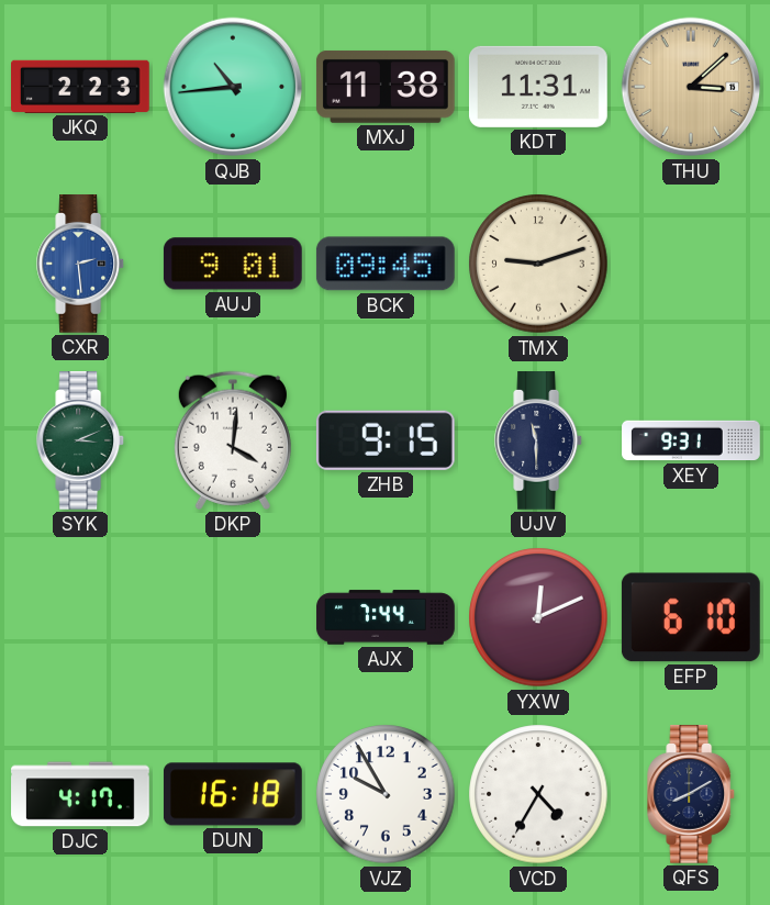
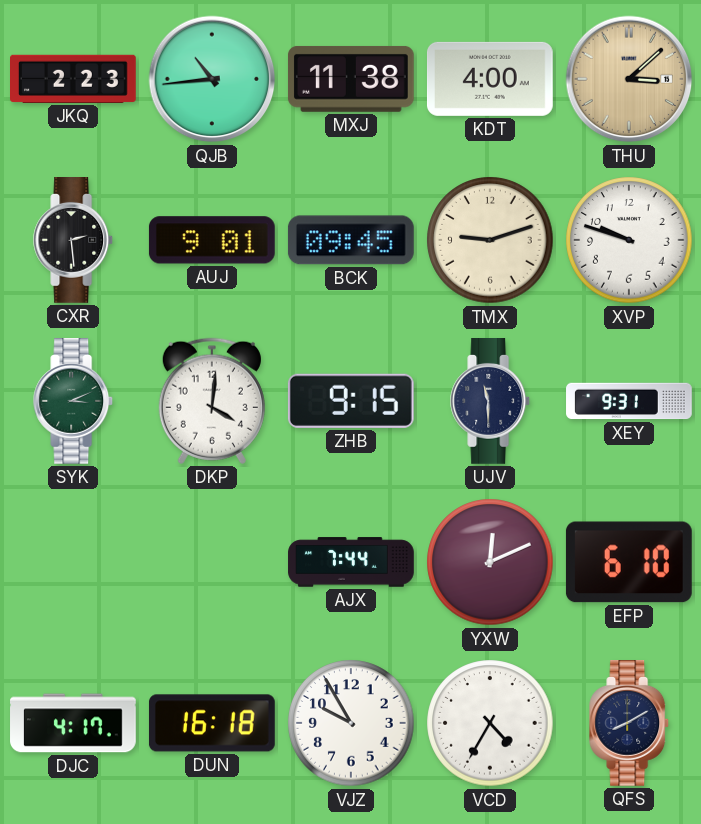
KDT: 11:31 -> 4:00 (490, 79)
CXR dial: blue -> black (74, 241)
XVP: none -> 9:48 (629, 240)
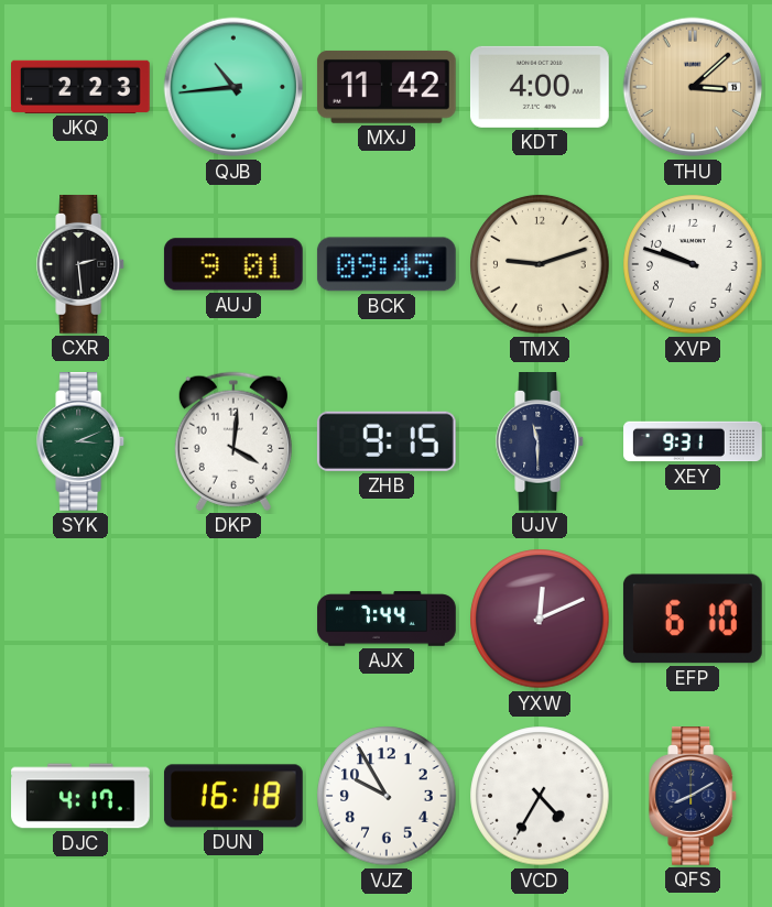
MXJ: 11:38 -> 11:42 (387, 87)
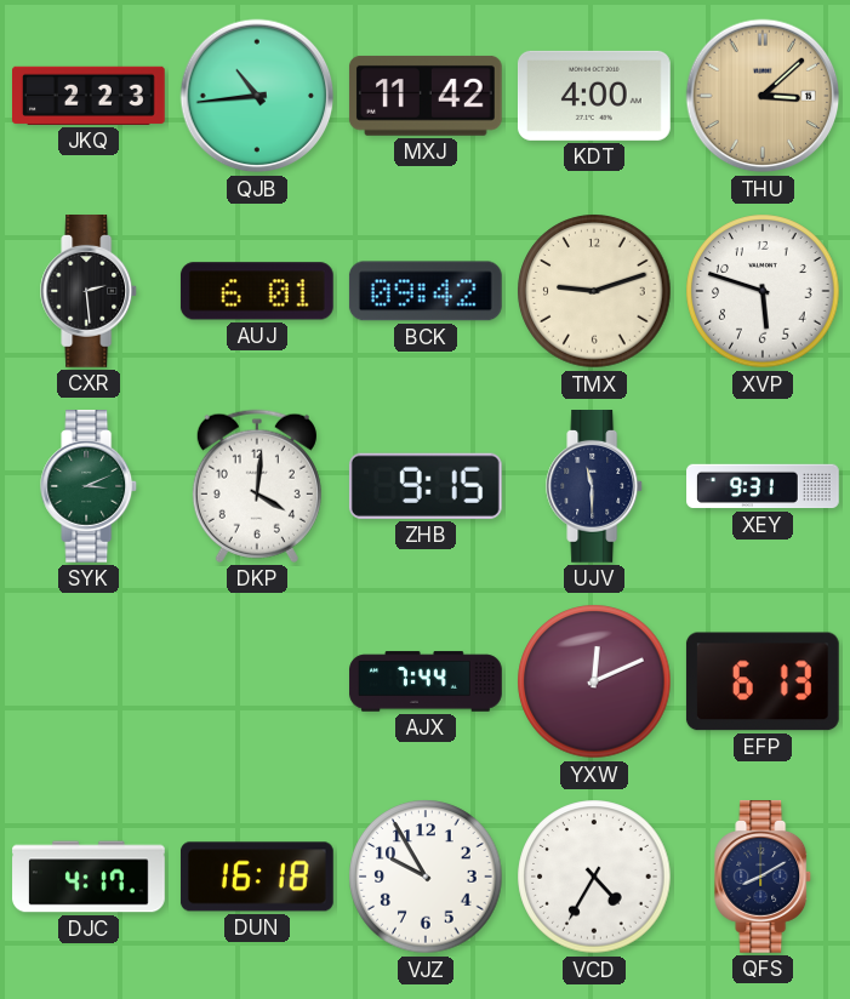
AUJ: 9:01 -> 6:01 (257, 291)
BCK: 09:45 -> 09:42 (426, 291)
XVP: 9:48 -> 5:48 (763, 291)
EFP: 6:10 -> 6:13 (763, 681)
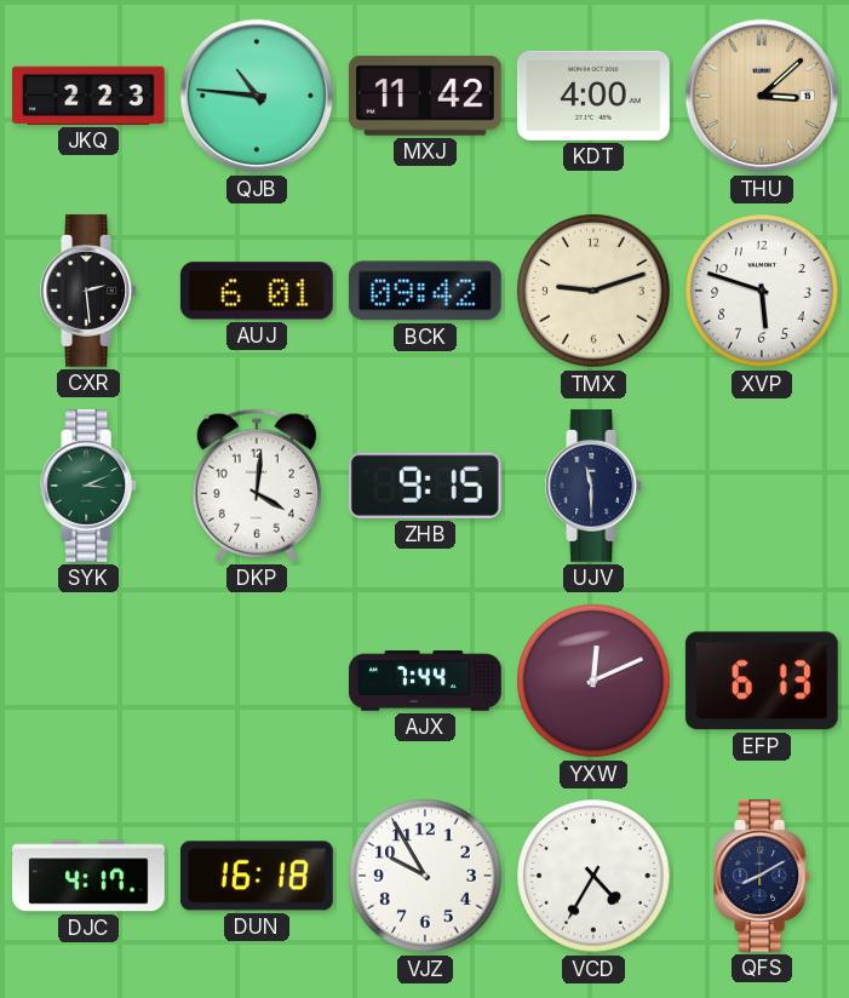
QJB: 10:44 -> 10:46 (257, 96)
XEY: 9:31 -> none (763, 486)
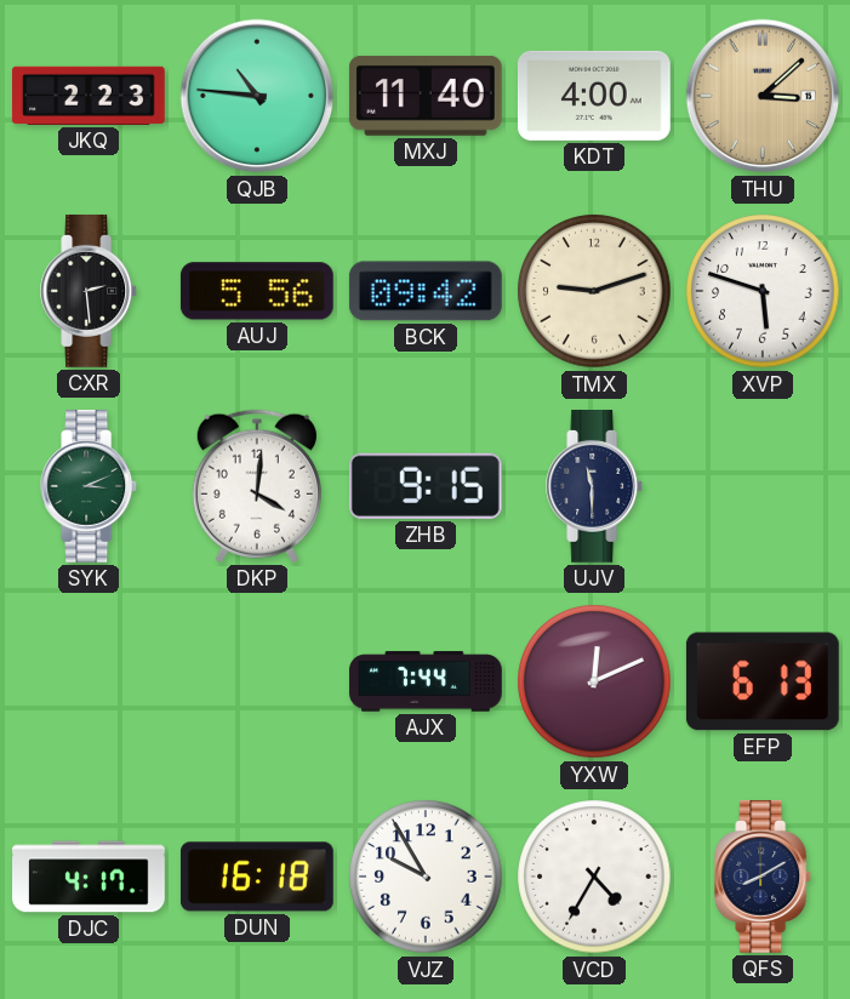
MXJ: 11:42 -> 11:40 (426, 96)
AUJ: 6:01 -> 5:56 (257, 291)
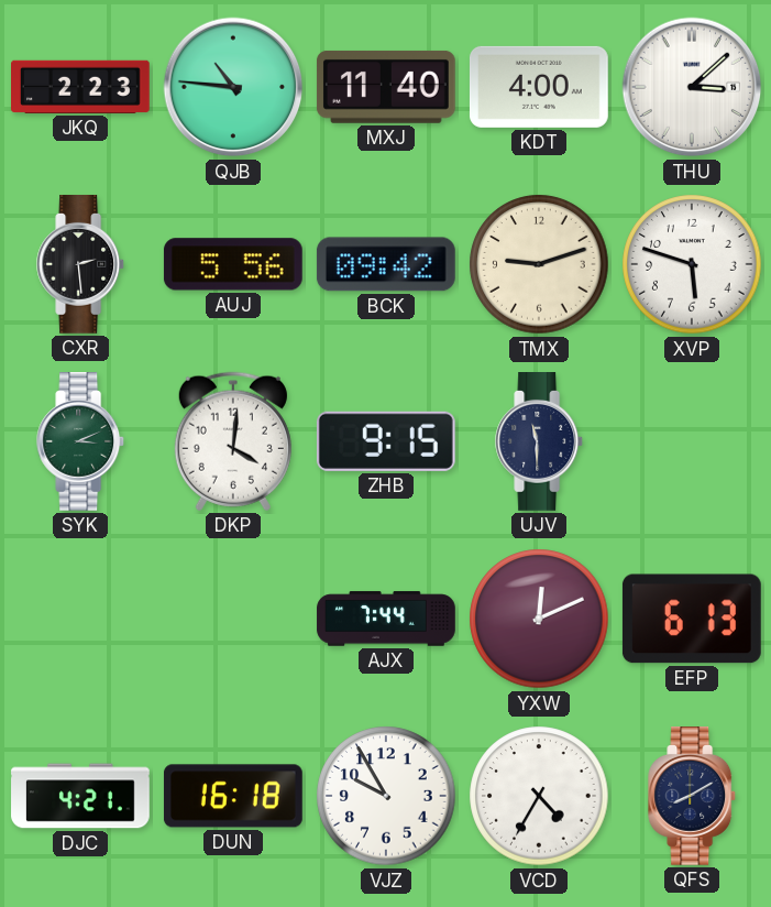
THU dial: champagne -> white (692, 87)
DJC: 4:17 -> 4:21 (80, 796)
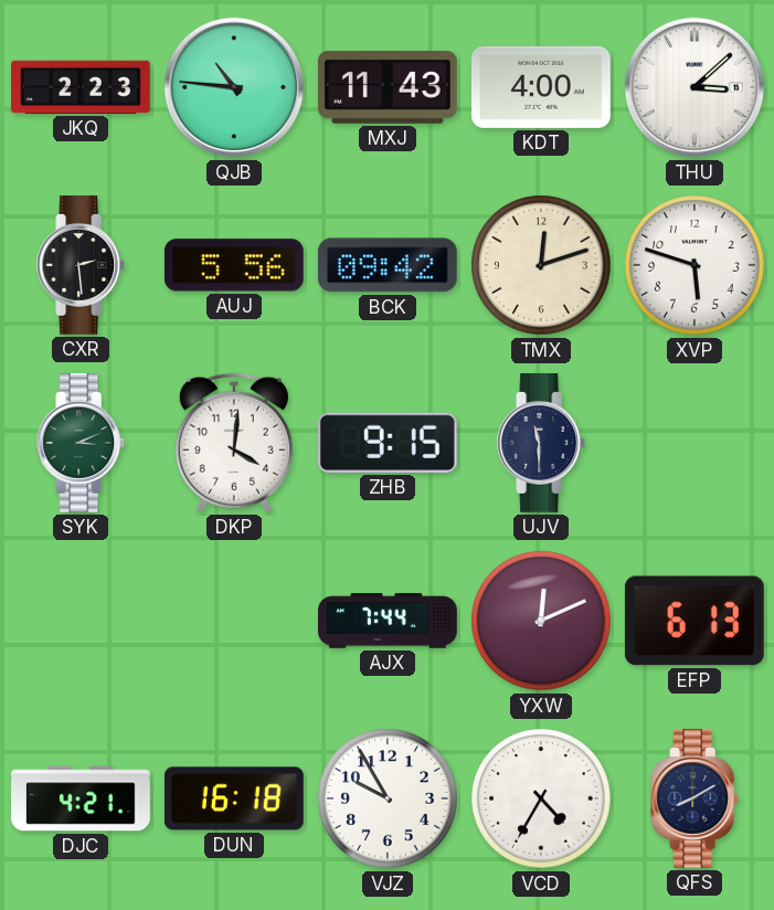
MXJ: 11:40 -> 11:43 (388, 87)
TMX: 9:12 -> 12:12 (541, 265)
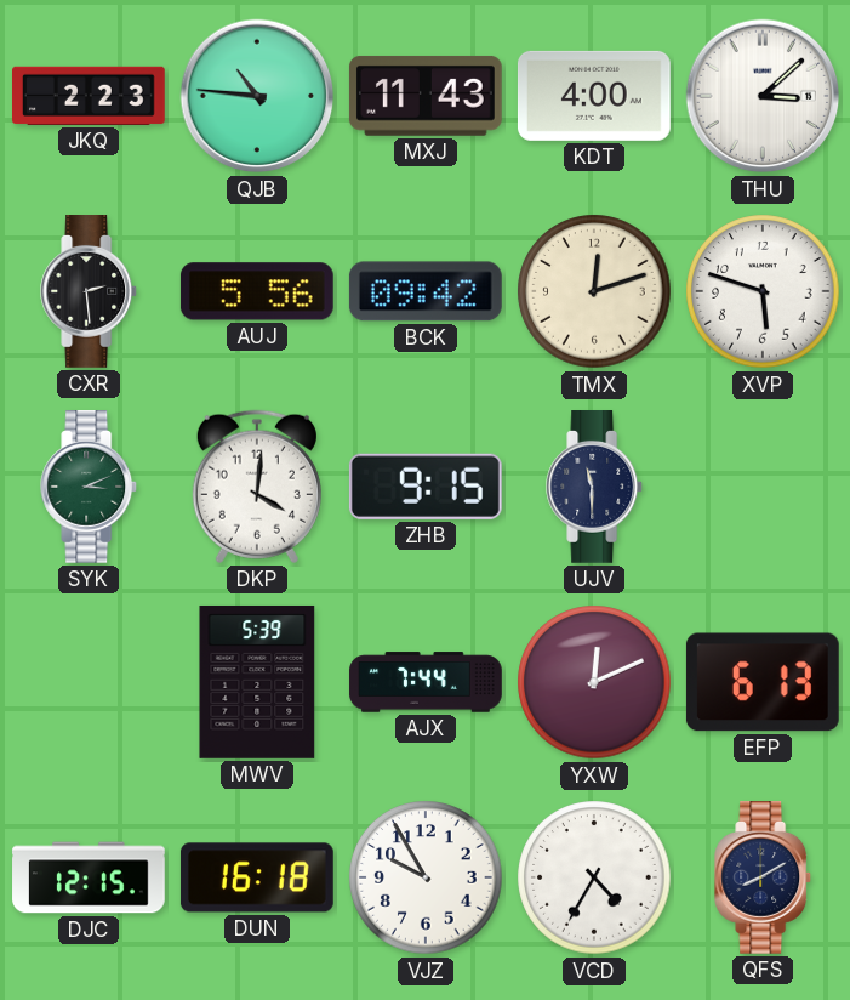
MWV: none -> 5:39 (257, 682)
DJC: 4:21 -> 12:15 (89, 877)
